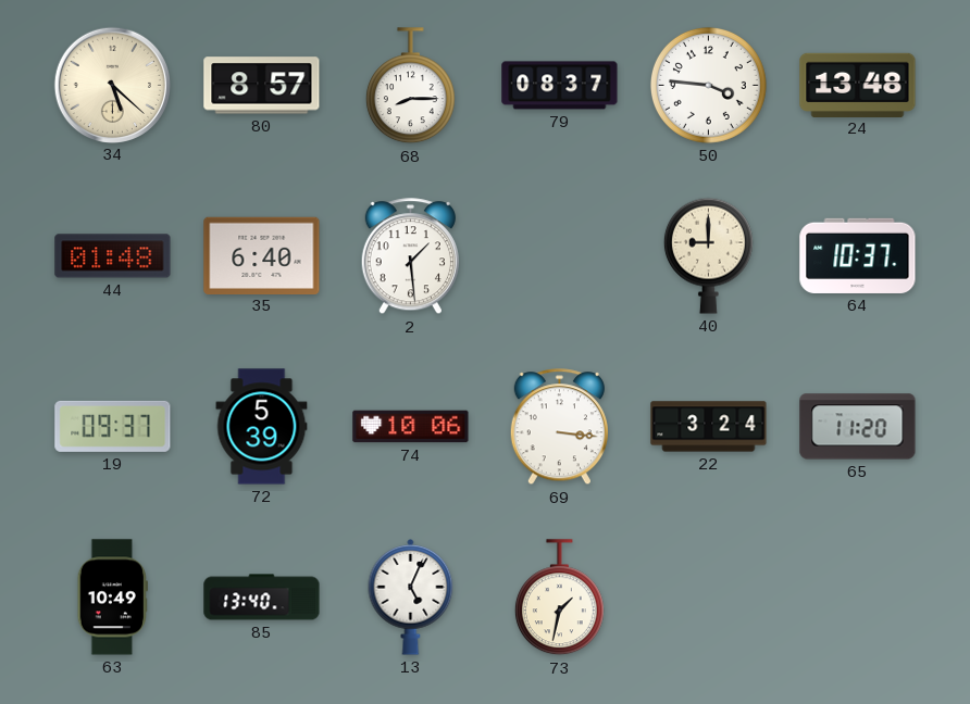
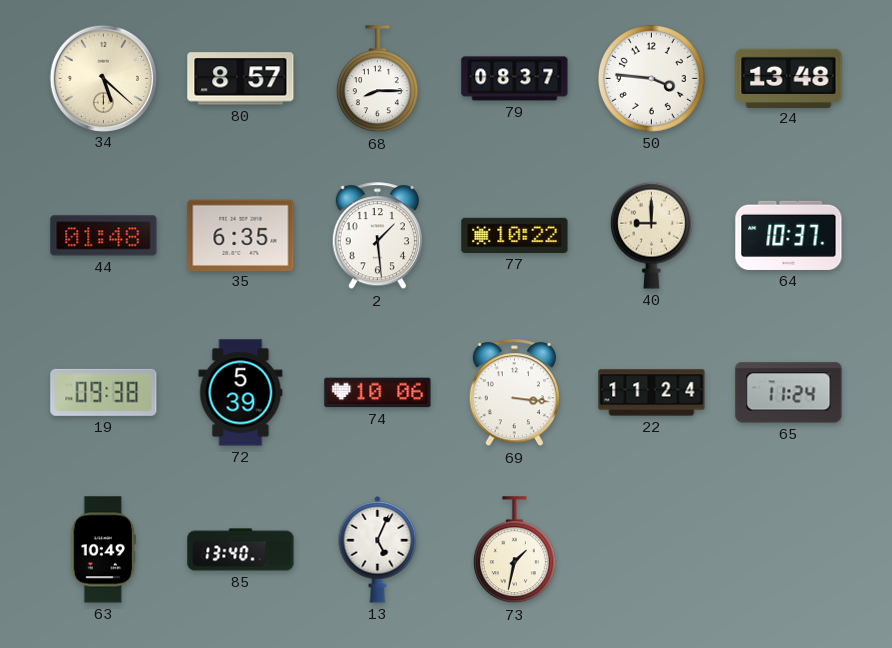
35: 6:40 -> 6:35 (241, 235)
77: none -> 10:22 (515, 235)
19: 09:37 -> 09:38 (104, 392)
22: 3:24 -> 11:24 (652, 393)
65: 11:20 -> 11:24 (789, 393)
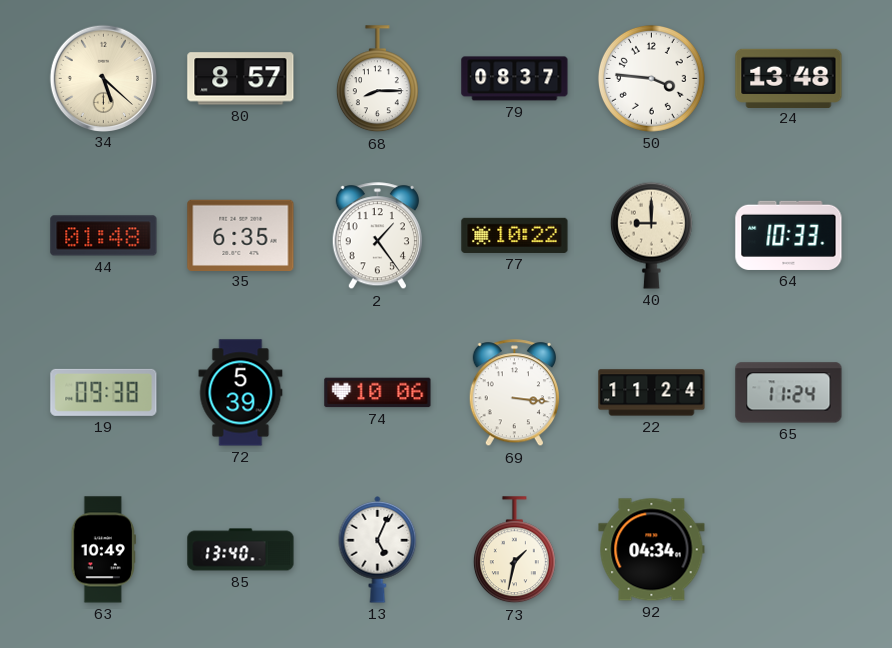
2: 1:29 -> 1:24 (377, 236)
64: 10:37 -> 10:33 (789, 235)
92: none -> 04:34 (652, 550)
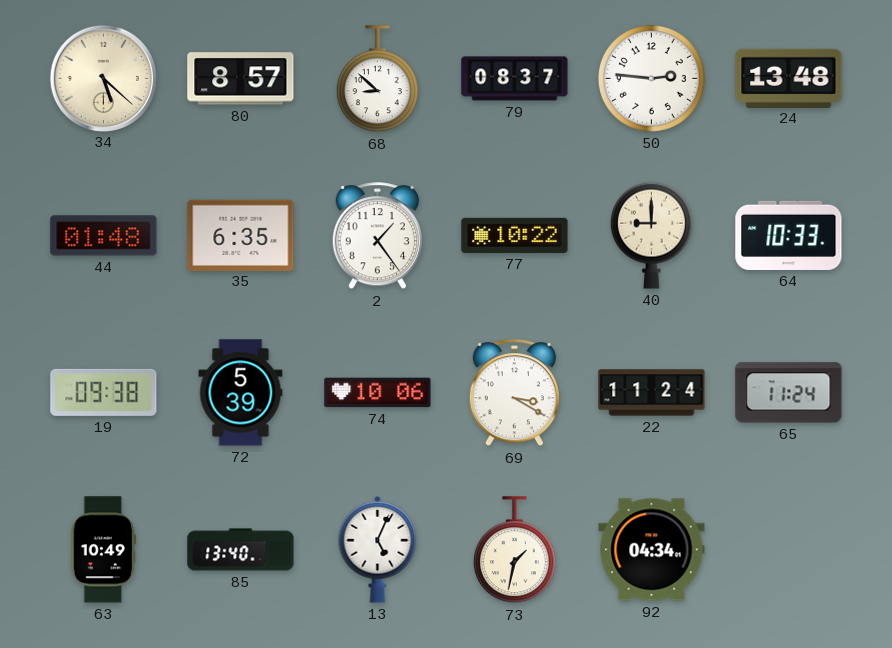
68: 8:15 -> 8:52 (377, 79)
50: 3:46 -> 2:46 (651, 78)
69: 3:16 -> 3:20 (514, 393)
